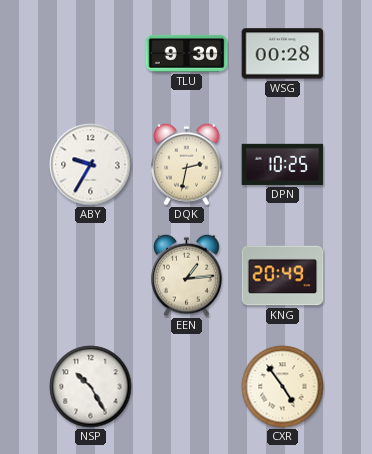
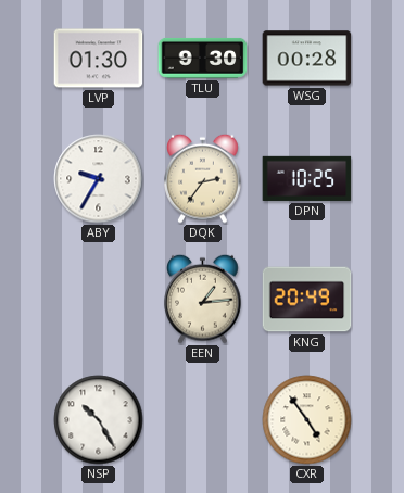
LVP: none -> 01:30 (99, 59)
DQK: 2:32 -> 2:36 (203, 178)
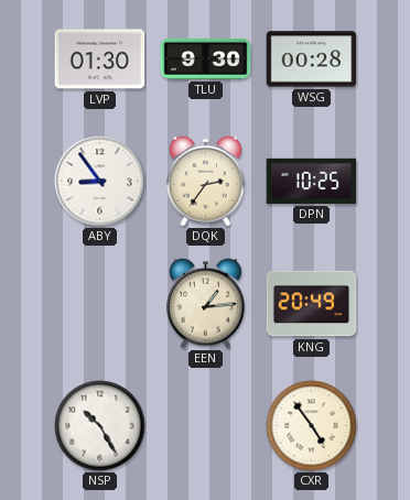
ABY: 9:35 -> 8:54 (100, 182)
